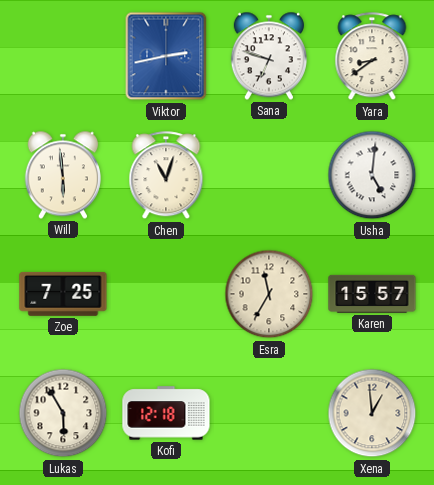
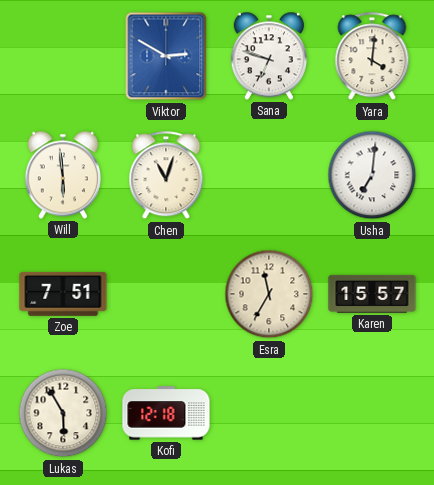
Viktor: 2:43 -> 2:50 (166, 56)
Yara: 8:39 -> 4:01 (372, 57)
Usha: 5:01 -> 7:01 (372, 175)
Zoe: 7:25 -> 7:51 (63, 294)
Xena: 12:59 -> none (372, 413)
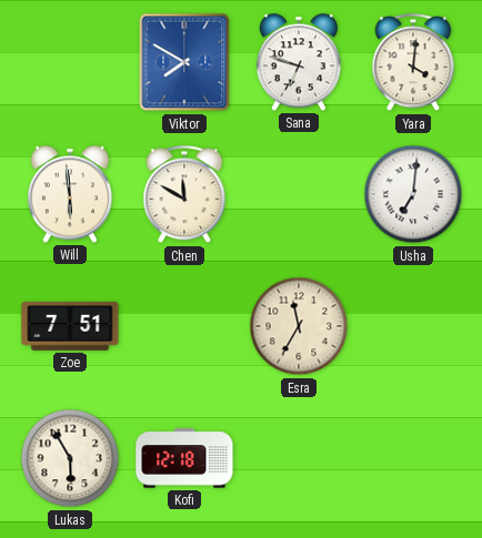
Viktor: 2:50 -> 7:50 (184, 62)
Chen: 11:03 -> 11:50 (184, 195)
Karen: 15:57 -> none (372, 294)
